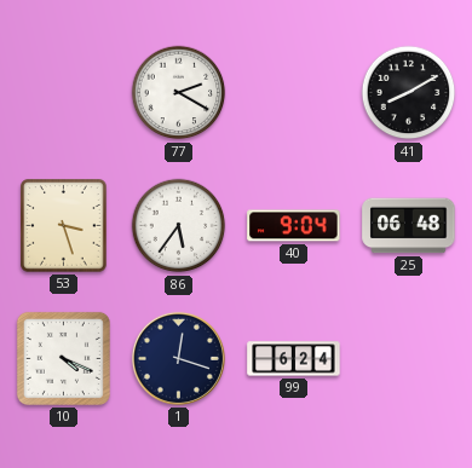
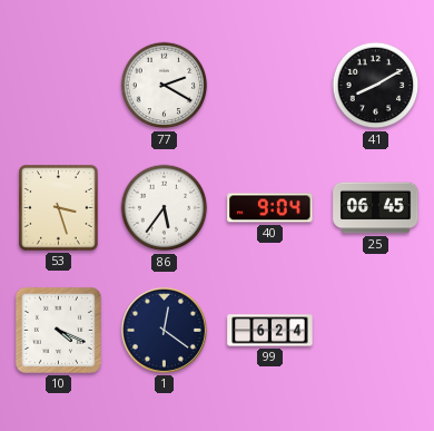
25: 06:48 -> 06:45 (376, 208)
1: 12:18 -> 12:21 (164, 330)
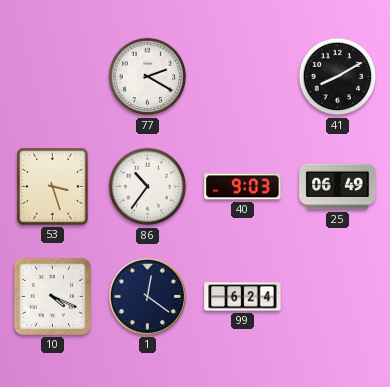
86: 5:36 -> 10:36 (148, 187)
40: 9:04 -> 9:03 (243, 187)
25: 06:45 -> 06:49 (338, 187)
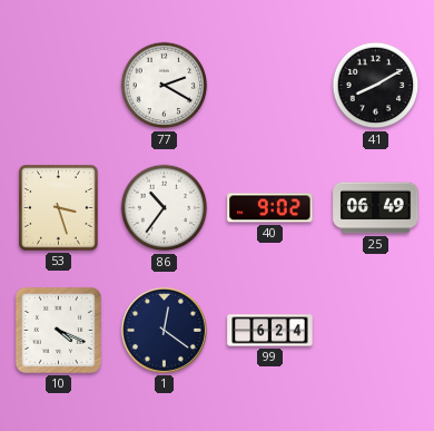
40: 9:03 -> 9:02 (270, 208)
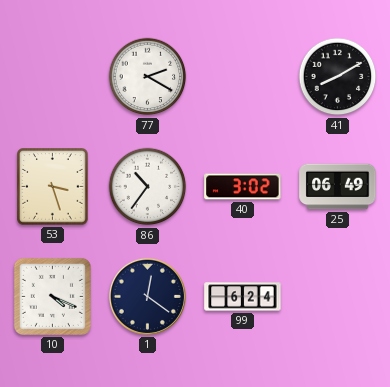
40: 9:02 -> 3:02 (243, 187)
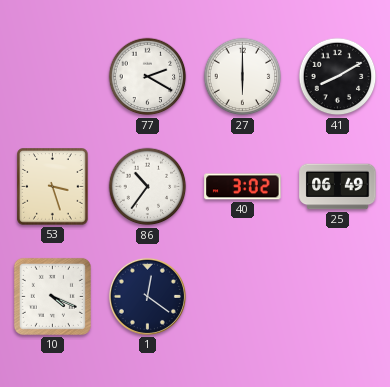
27: none -> 6:00 (243, 77)
99: 6:24 -> none (243, 297)
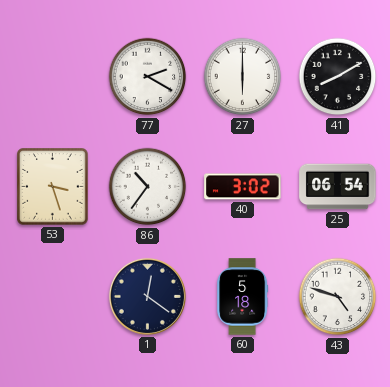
25: 06:49 -> 06:54 (338, 187)
10: 4:19 -> none (52, 296)
60: none -> 5:18 (243, 297)
43: none -> 4:48 (338, 297)
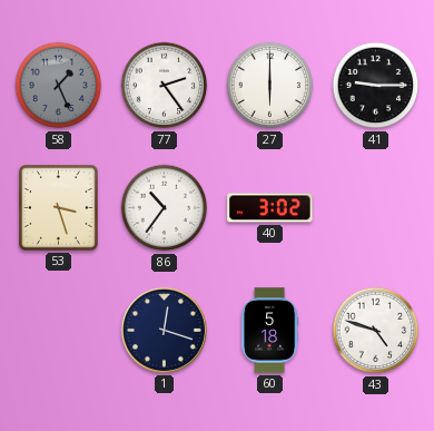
58: none -> 1:26 (59, 86)
77: 2:20 -> 2:24 (165, 86)
41: 8:10 -> 9:15 (376, 86)
25: 06:54 -> none (338, 187)
1: 12:21 -> 12:18 (164, 330)
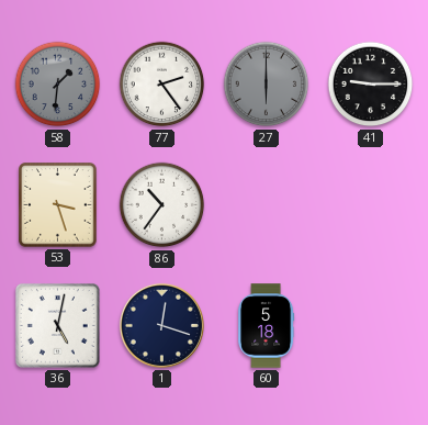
58: 1:26 -> 1:31 (58, 85)
27 dial: white -> grey (267, 85)
40: 3:02 -> none (270, 208)
36: none -> 5:02 (57, 325)
43: 4:48 -> none (376, 331)
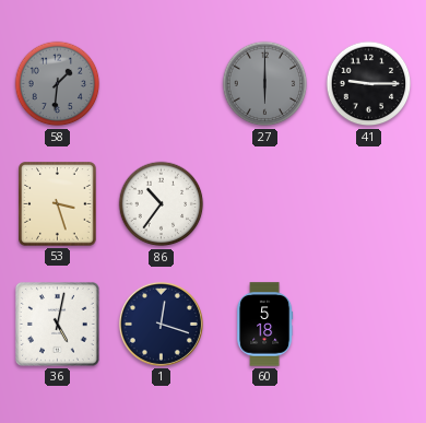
77: 2:24 -> none (162, 85)
